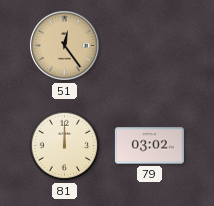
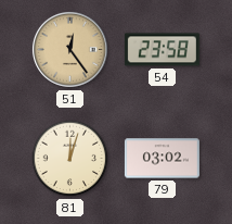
54: none -> 23:58 (162, 50)
81: 12:00 -> 12:03 (70, 159)
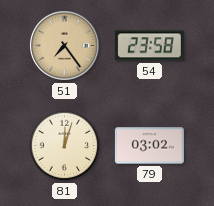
51: 12:24 -> 7:24 (65, 46)
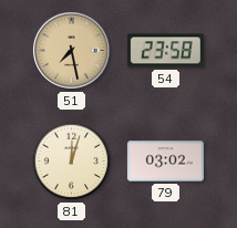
51: 7:24 -> 7:28 (72, 51)
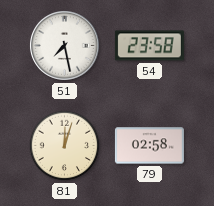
51 dial: champagne -> white (65, 46)
79: 03:02 -> 02:58 (149, 146)
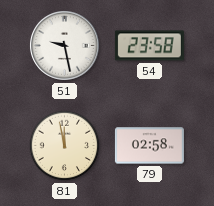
51: 7:28 -> 9:28 (65, 46)
81: 12:03 -> 11:58 (65, 146)
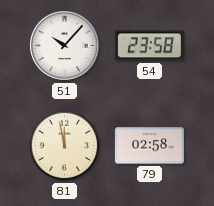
51: 9:28 -> 10:07 (65, 46)
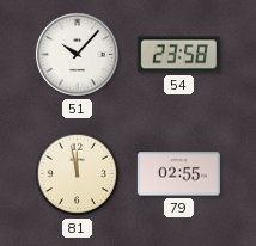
79: 02:58 -> 02:55 (178, 174)
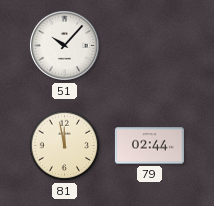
54: 23:58 -> none (178, 55)
79: 02:55 -> 02:44 (149, 146)
